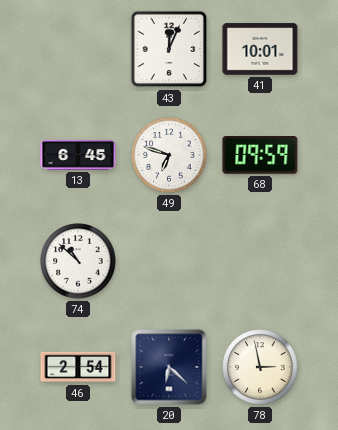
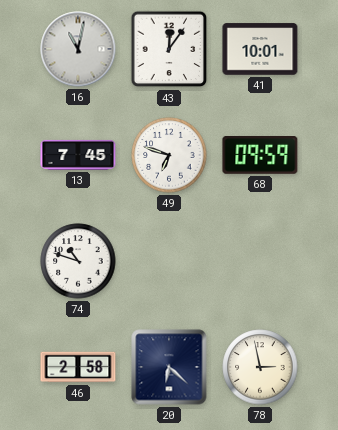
16: none -> 11:02 (78, 49)
43: 12:04 -> 12:06 (169, 49)
13: 6:45 -> 7:45 (78, 155)
74: 10:52 -> 10:48 (78, 261)
46: 2:54 -> 2:58 (78, 367)
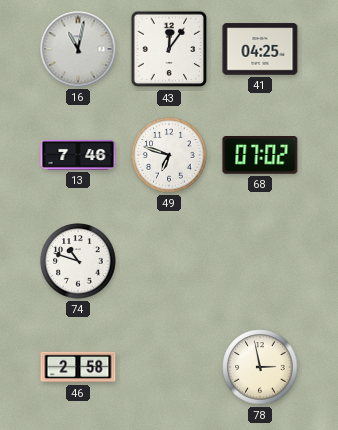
41: 10:01 -> 04:25 (260, 49)
13: 7:45 -> 7:46 (78, 155)
68: 09:59 -> 07:02 (260, 156)
20: 6:22 -> none (169, 367)
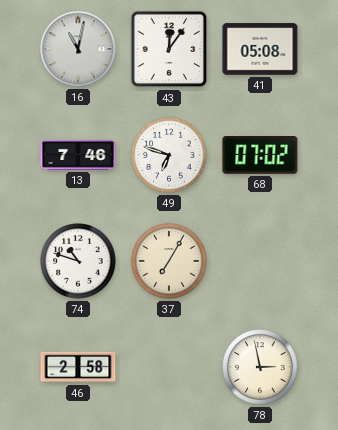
41: 04:25 -> 05:08 (260, 49)
37: none -> 7:05 (169, 261)
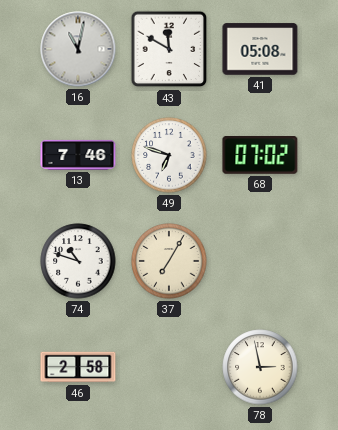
43: 12:06 -> 11:50 (169, 49)
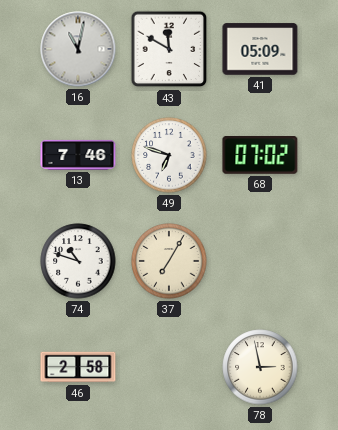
41: 05:08 -> 05:09 (260, 49)
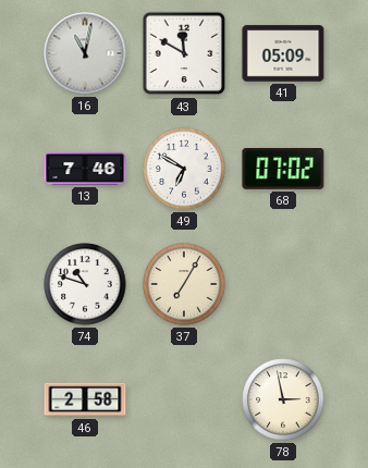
49: 6:48 -> 6:50 (184, 169)
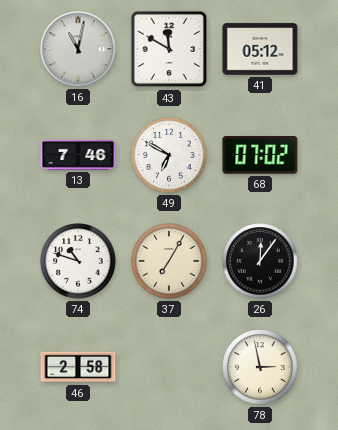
41: 05:09 -> 05:12 (260, 49)
26: none -> 12:06 (260, 261)
